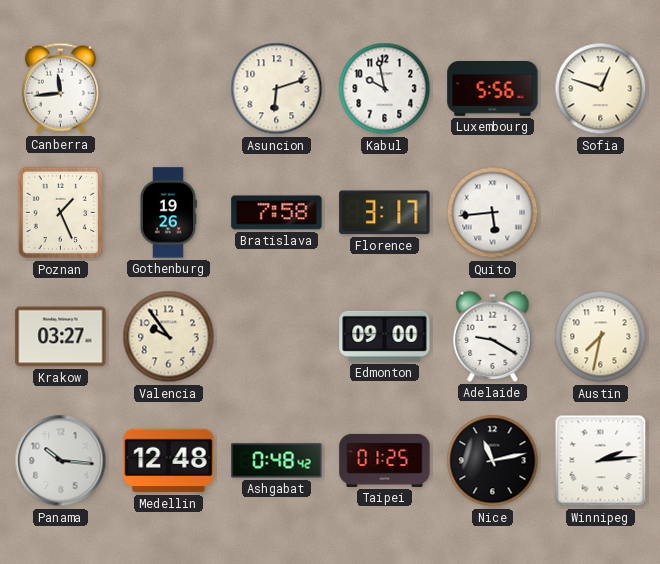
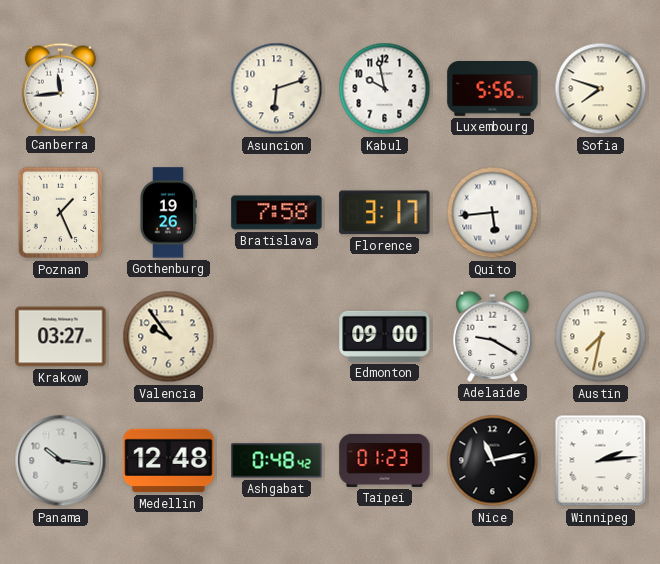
Sofia: 12:48 -> 7:48 (601, 89)
Taipei: 01:25 -> 01:23 (385, 460)
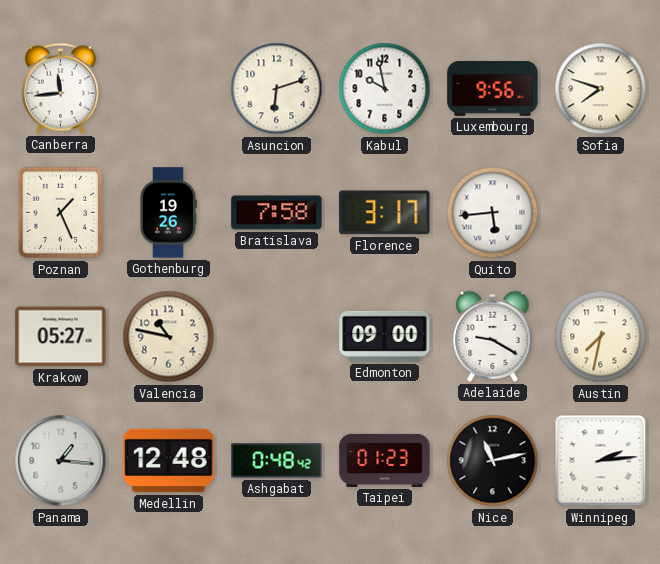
Luxembourg: 5:56 -> 9:56 (493, 89)
Krakow: 03:27 -> 05:27 (61, 337)
Valencia: 9:54 -> 10:47 (169, 337)
Panama: 10:16 -> 1:16 (61, 461)
